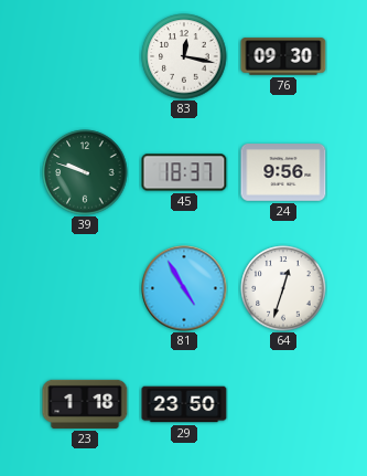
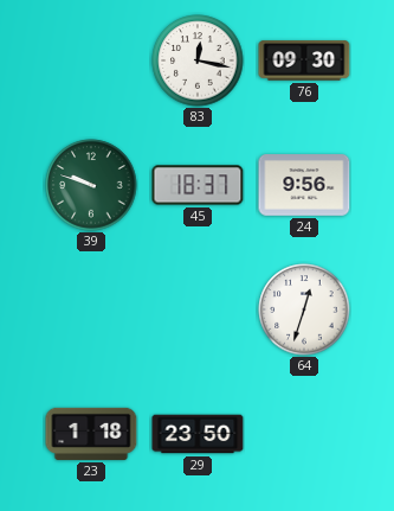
81: 4:55 -> none (184, 288)
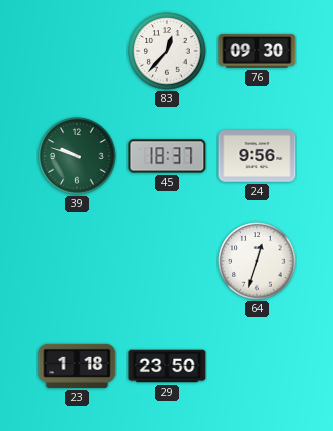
83: 12:17 -> 12:37 (167, 51)
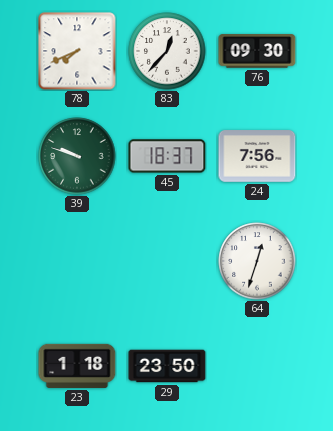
78: none -> 7:41 (77, 51)
24: 9:56 -> 7:56 (257, 156)
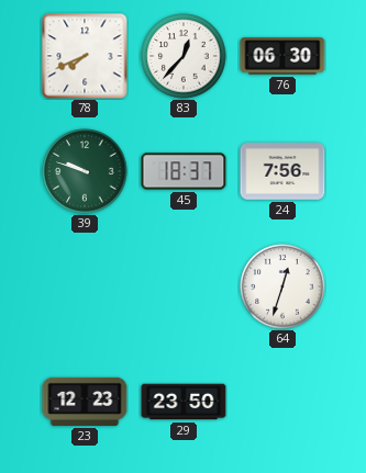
76: 09:30 -> 06:30 (282, 56)
23: 1:18 -> 12:23 (85, 402)
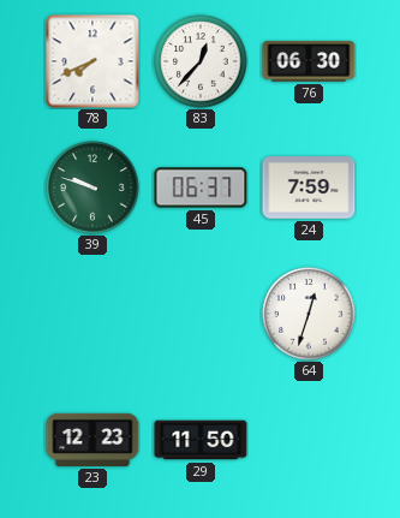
45: 18:37 -> 06:37 (201, 187)
24: 7:56 -> 7:59 (309, 187)
29: 23:50 -> 11:50 (201, 440)
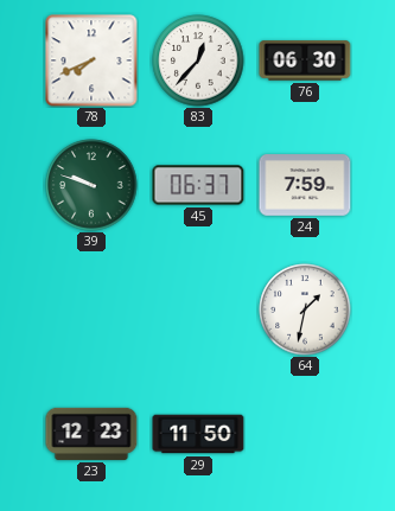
64: 12:33 -> 1:32 (305, 309)
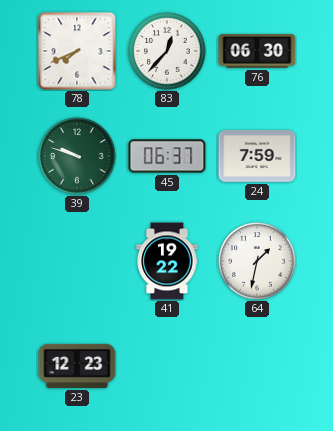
41: none -> 19:22 (167, 261)
29: 11:50 -> none (198, 434)
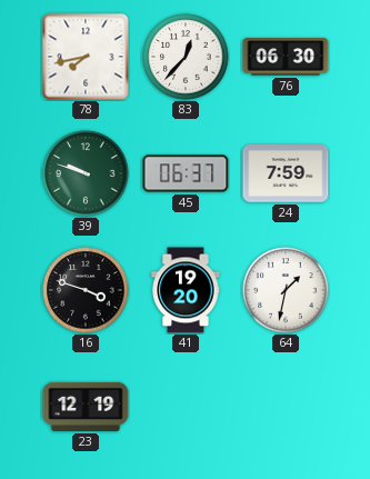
78: 7:41 -> 7:43 (86, 57)
16: none -> 3:48 (86, 290)
41: 19:22 -> 19:20 (186, 290)
23: 12:23 -> 12:19 (86, 407)
